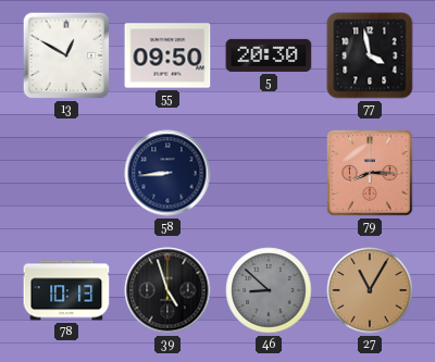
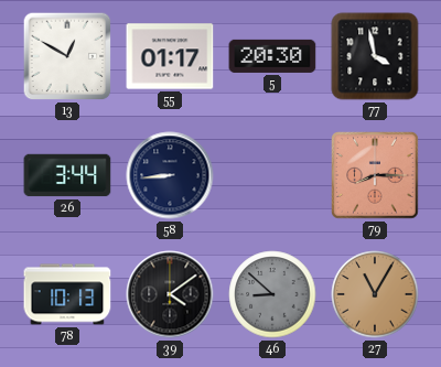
55: 09:50 -> 01:17 (170, 56)
26: none -> 3:44 (67, 175)
39: 4:57 -> 4:09 (170, 294)
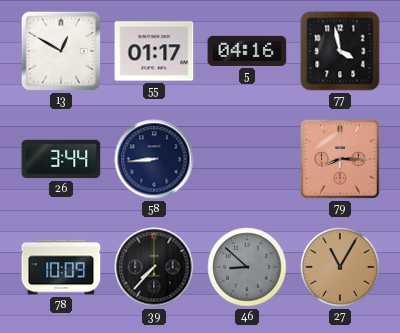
5: 20:30 -> 04:16 (247, 51)
78: 10:13 -> 10:09 (61, 267)
39: 4:09 -> 7:37 (154, 267)
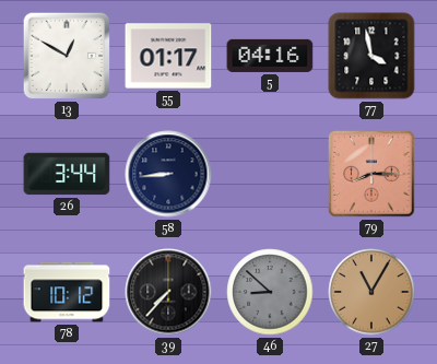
78: 10:09 -> 10:12 (67, 292)
